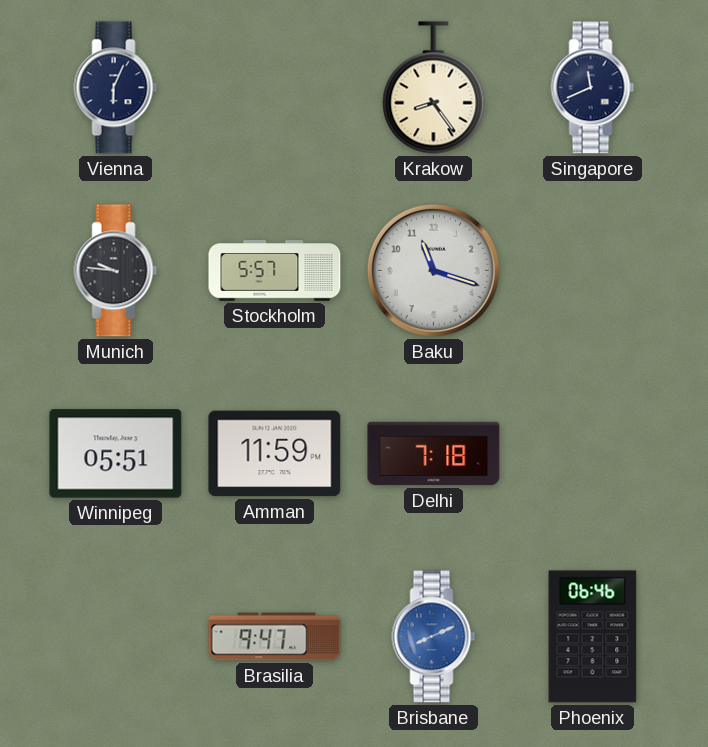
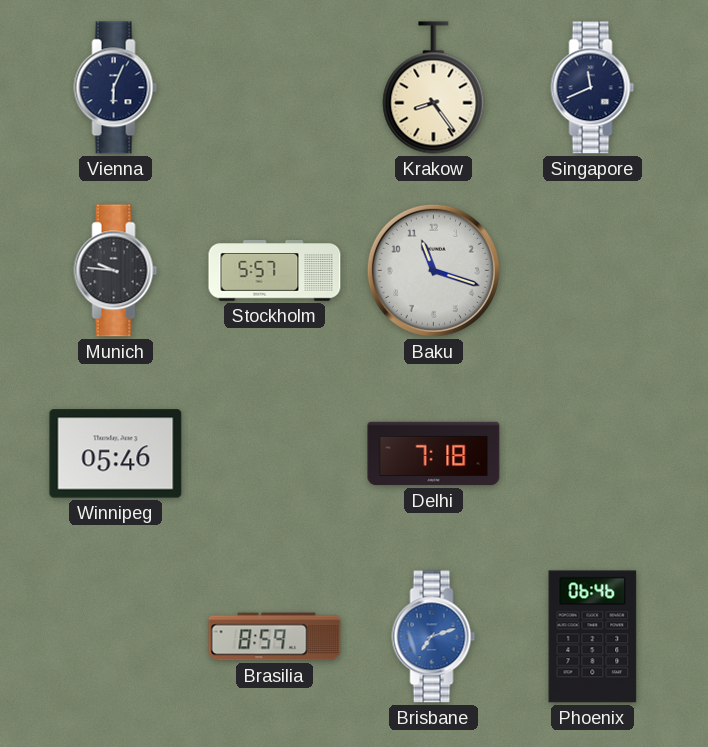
Winnipeg: 05:51 -> 05:46 (116, 454)
Amman: 11:59 -> none (275, 454)
Brasilia: 9:47 -> 8:59 (275, 637)
Brisbane: 8:11 -> 7:12 (434, 637)
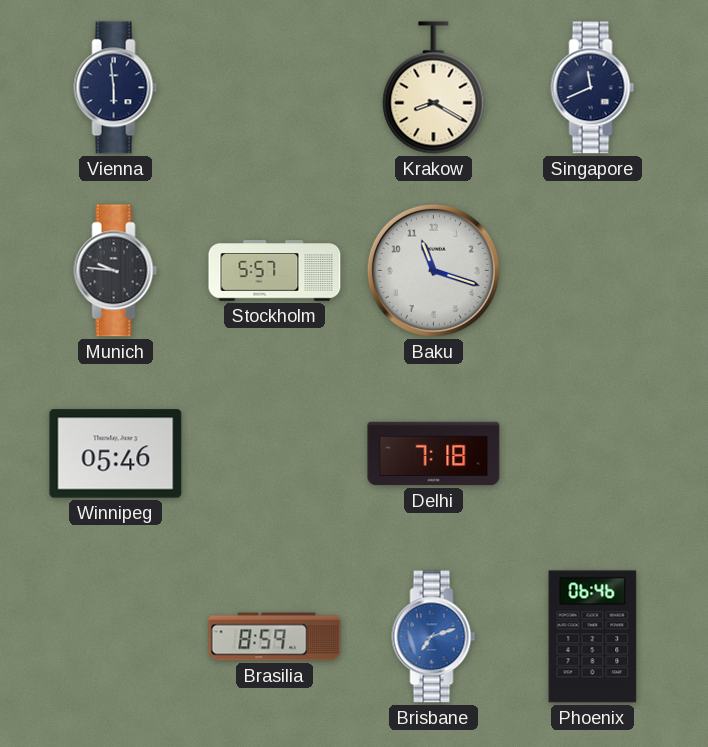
Vienna: 6:04 -> 5:59 (116, 88)
Krakow: 8:24 -> 8:20 (434, 88)
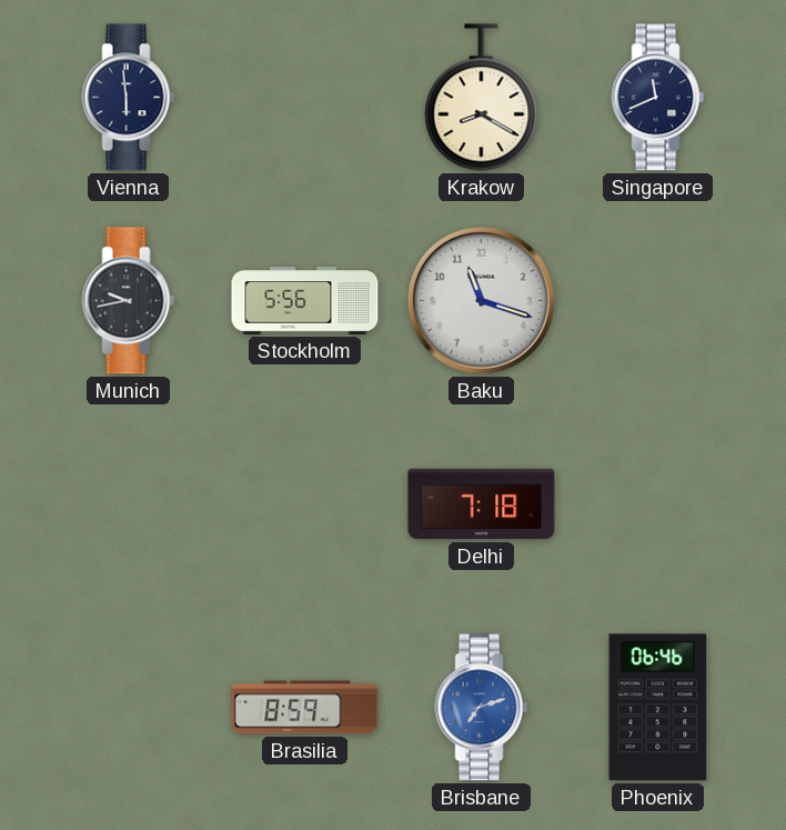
Munich: 9:46 -> 9:43 (129, 301)
Stockholm: 5:57 -> 5:56 (305, 301)
Winnipeg: 05:46 -> none (116, 454)
